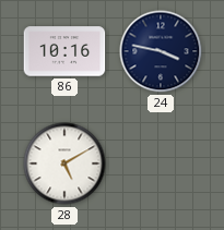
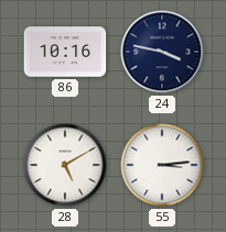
55: none -> 3:14 (162, 165)
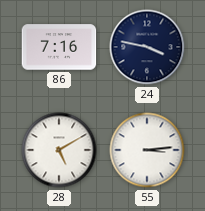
86: 10:16 -> 7:16 (59, 47)
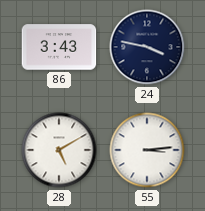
86: 7:16 -> 3:43 (59, 47)
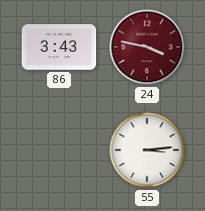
24 dial: navy -> burgundy (147, 47)
28: 5:10 -> none (59, 150)
